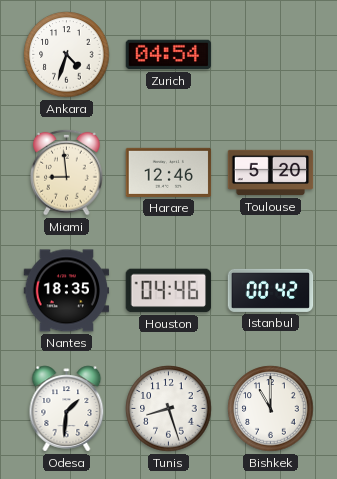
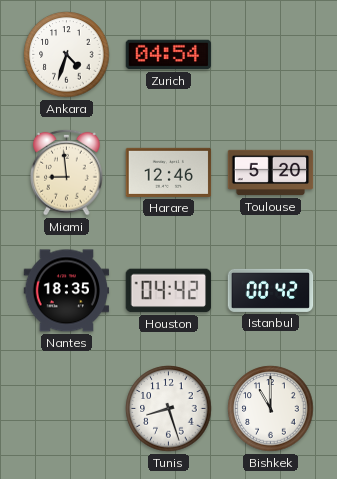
Houston: 04:46 -> 04:42 (169, 291)
Odesa: 1:31 -> none (67, 409)
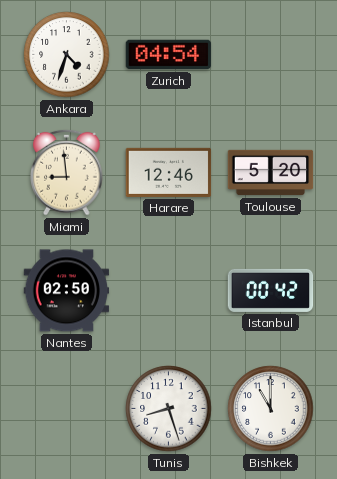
Nantes: 18:35 -> 02:50 (67, 291)
Houston: 04:42 -> none (169, 291)
